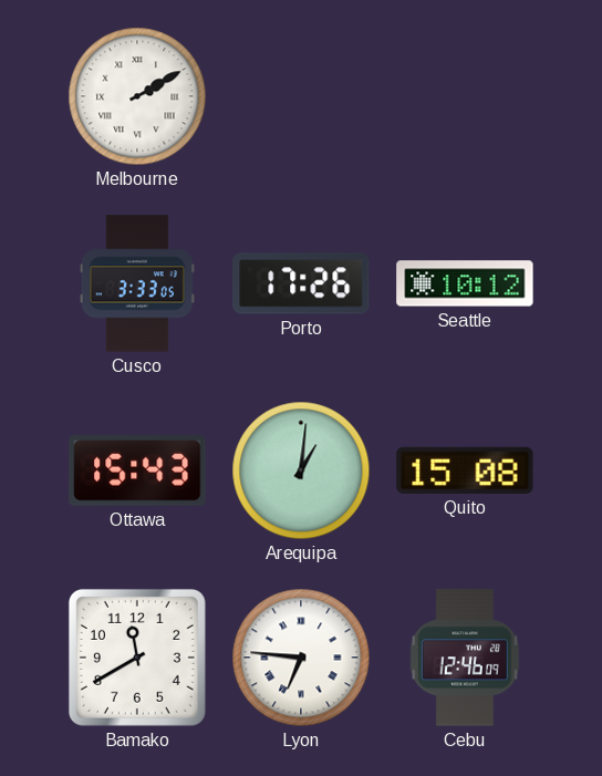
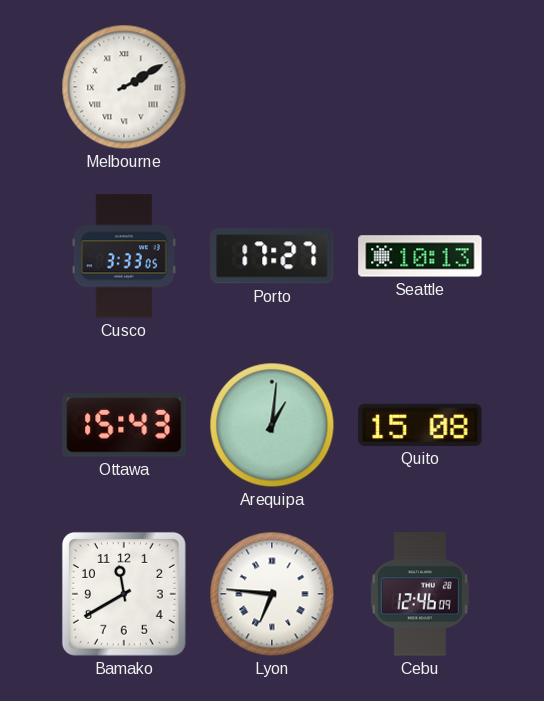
Porto: 17:26 -> 17:27 (272, 256)
Seattle: 10:12 -> 10:13 (420, 256)
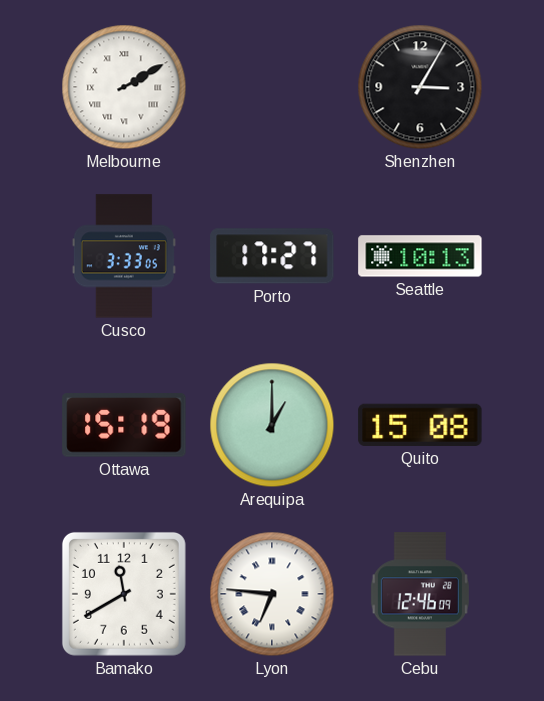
Shenzhen: none -> 3:05 (420, 87)
Ottawa: 15:43 -> 15:19 (124, 425)
Arequipa: 1:01 -> 1:00 (272, 425)
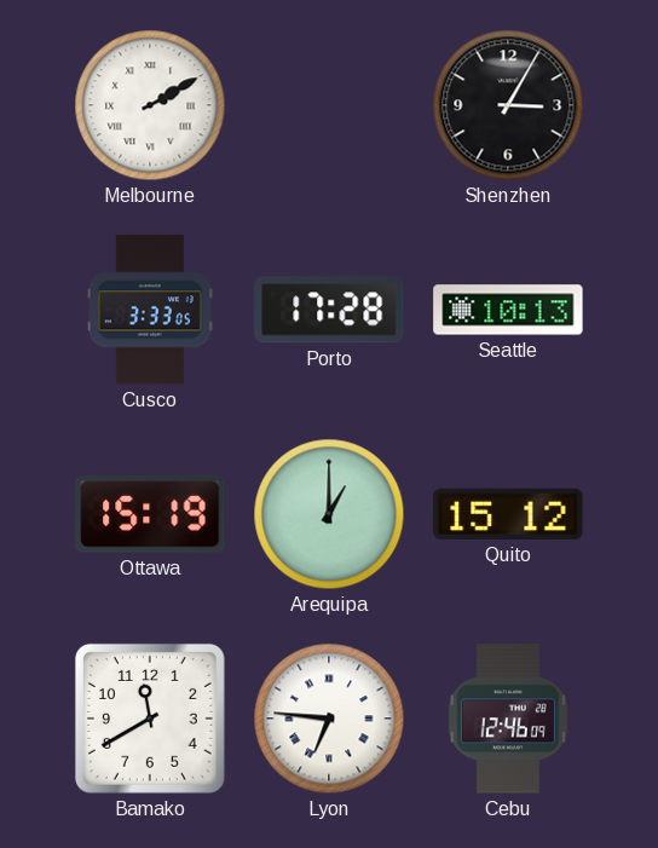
Porto: 17:27 -> 17:28 (329, 310)
Quito: 15:08 -> 15:12 (508, 514)
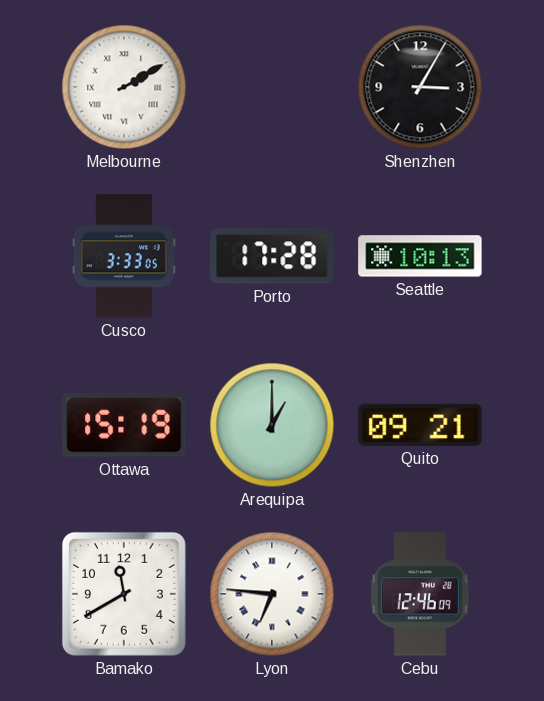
Quito: 15:12 -> 09:21 (420, 425)
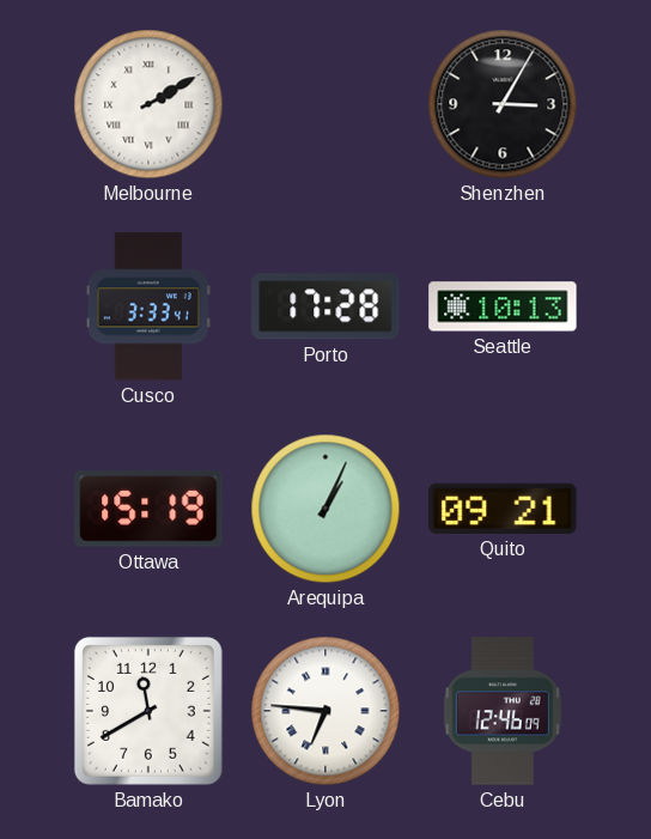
Cusco: 3:33:05 -> 3:33:41 (148, 306)
Arequipa: 1:00 -> 1:04 (325, 509)
